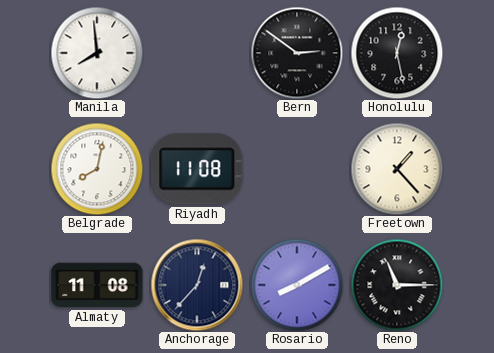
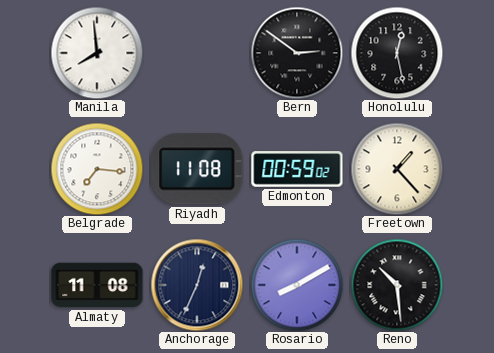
Belgrade: 8:02 -> 7:16 (97, 169)
Edmonton: none -> 00:59 (297, 169)
Anchorage: 12:37 -> 12:34 (197, 285)
Reno: 11:15 -> 10:29 (397, 285)
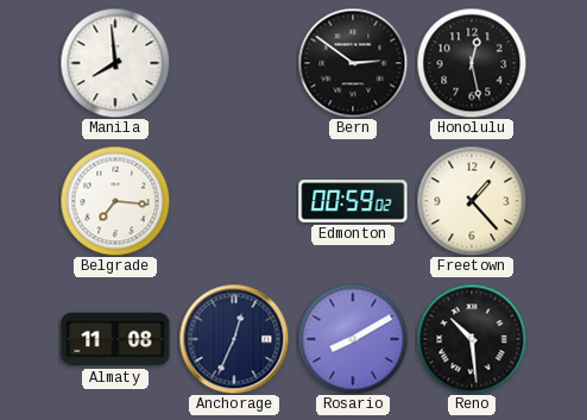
Riyadh: 11:08 -> none (197, 169)
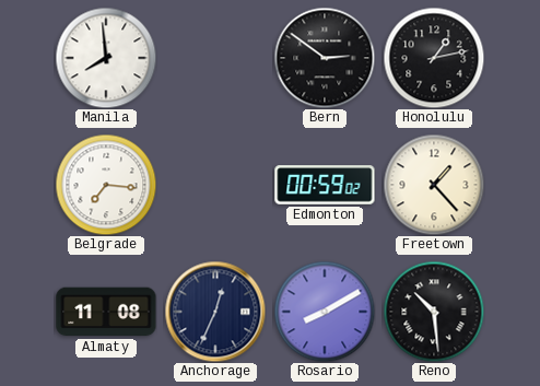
Honolulu: 12:28 -> 1:13 (434, 58)
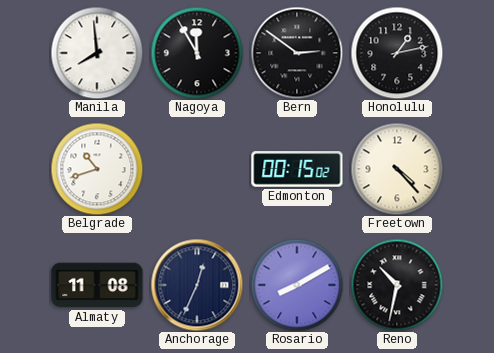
Nagoya: none -> 11:55 (197, 53)
Belgrade: 7:16 -> 10:42 (97, 169)
Edmonton: 00:59 -> 00:15 (297, 169)
Freetown: 1:23 -> 4:23 (397, 169)
Reno: 10:29 -> 10:32 (397, 285)
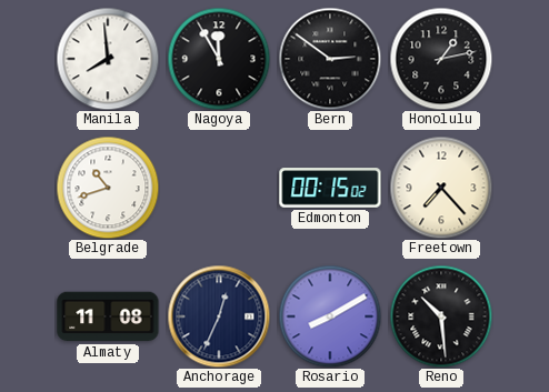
Freetown: 4:23 -> 7:23 (441, 188)
Reno: 10:32 -> 10:29 (441, 316)
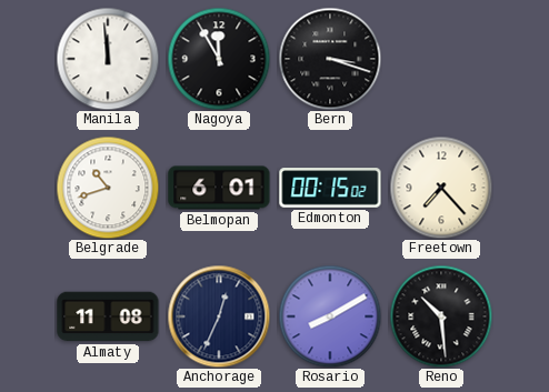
Manila: 7:59 -> 11:59 (108, 59)
Bern: 2:51 -> 3:18 (330, 59)
Honolulu: 1:13 -> none (441, 59)
Belmopan: none -> 6:01 (219, 188)
